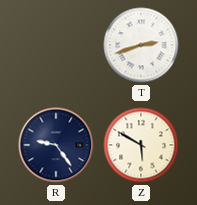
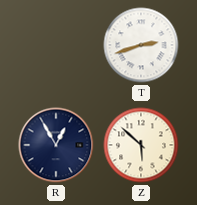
R: 9:24 -> 12:55 (56, 145)
Z: 5:50 -> 5:52 (141, 145)
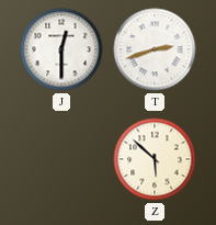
J: none -> 12:30 (61, 49)
R: 12:55 -> none (56, 145)
